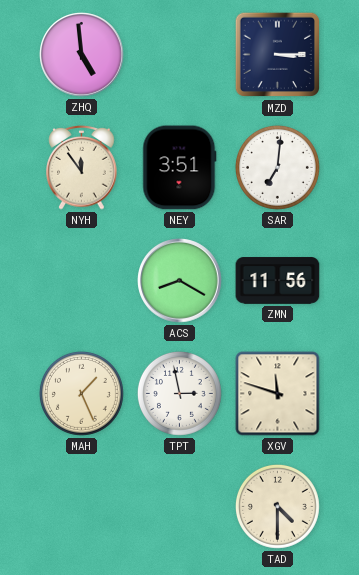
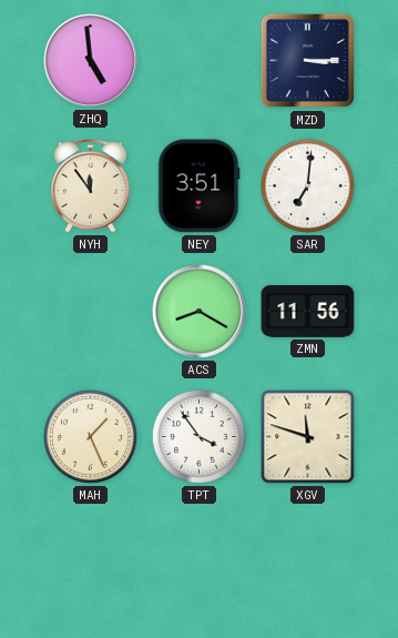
TPT: 2:58 -> 3:54 (198, 436)
TAD: 4:30 -> none (277, 506)
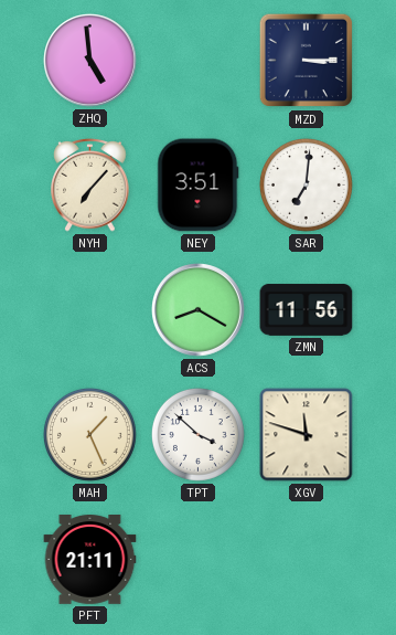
NYH: 11:54 -> 7:07 (90, 184)
TPT: 3:54 -> 3:52 (197, 434)
PFT: none -> 21:11 (90, 560)
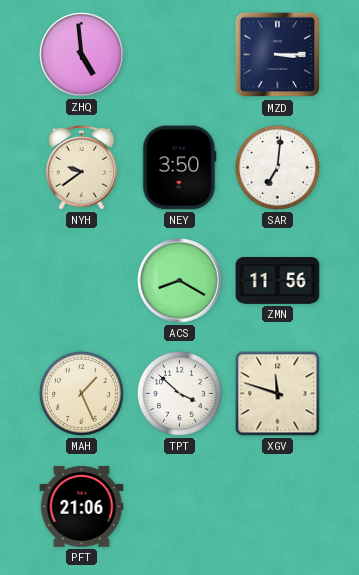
NYH: 7:07 -> 9:39 (82, 167)
NEY: 3:51 -> 3:50 (180, 168)
PFT: 21:11 -> 21:06 (82, 507)
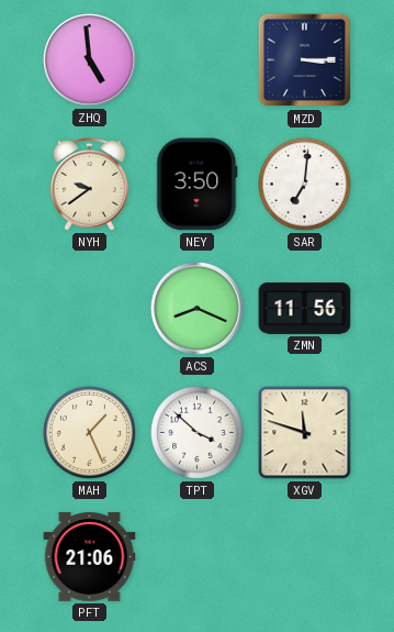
ACS: 8:20 -> 8:19 (198, 309)
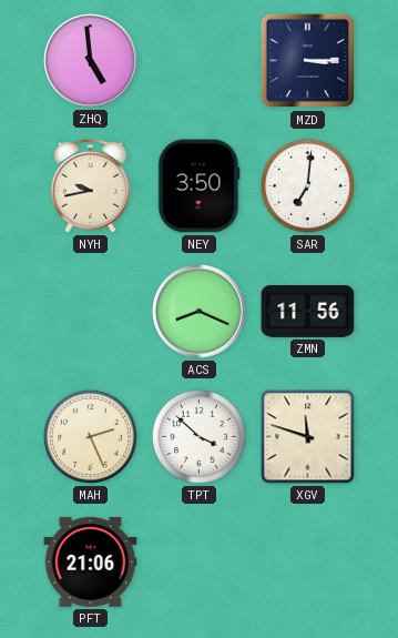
NYH: 9:39 -> 9:43 (91, 185)
MAH: 1:26 -> 2:26 (90, 436)
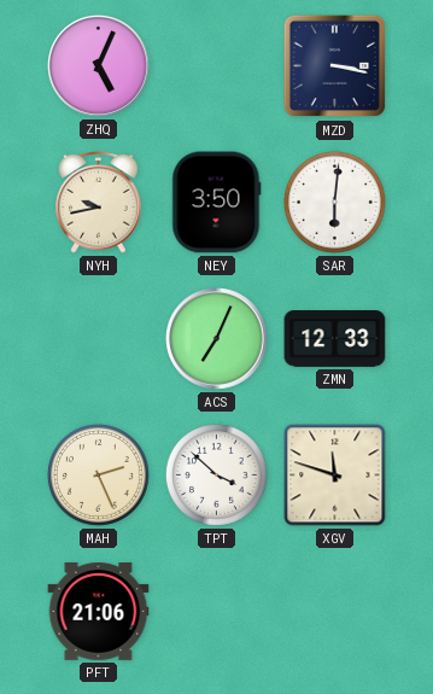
ZHQ: 4:59 -> 5:04 (99, 66)
MZD: 3:15 -> 3:17 (335, 66)
SAR: 7:01 -> 6:01 (334, 202)
ACS: 8:19 -> 7:04 (217, 339)
ZMN: 11:56 -> 12:33 (335, 339)
